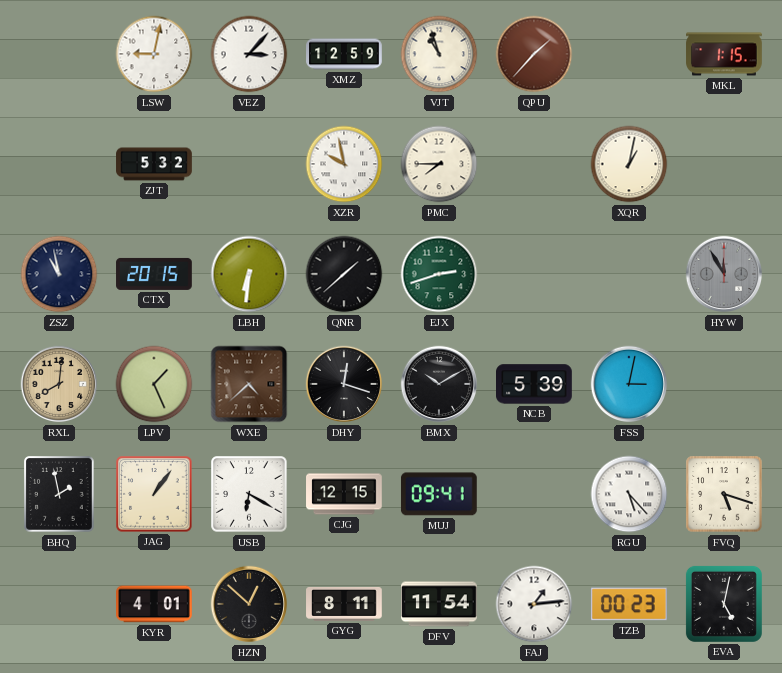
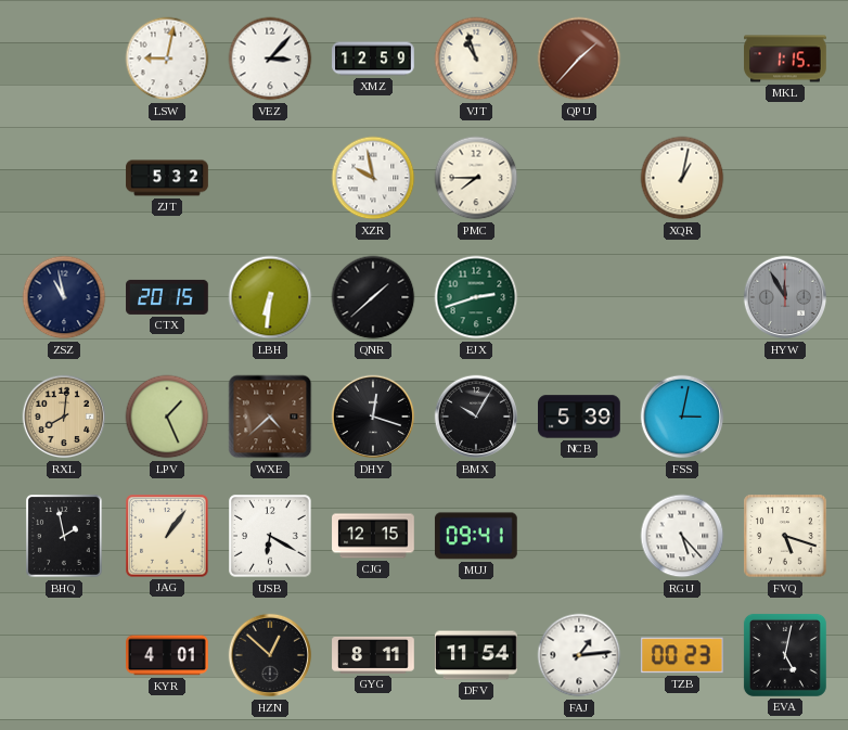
BMX: 10:10 -> 10:05 (476, 417)
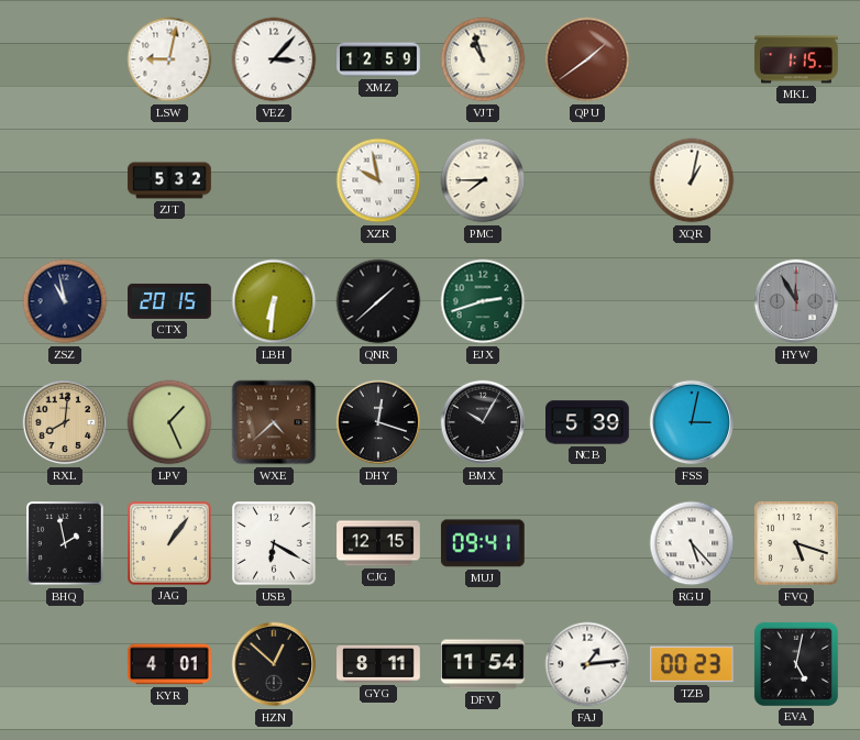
QPU: 1:37 -> 1:39 (587, 59)
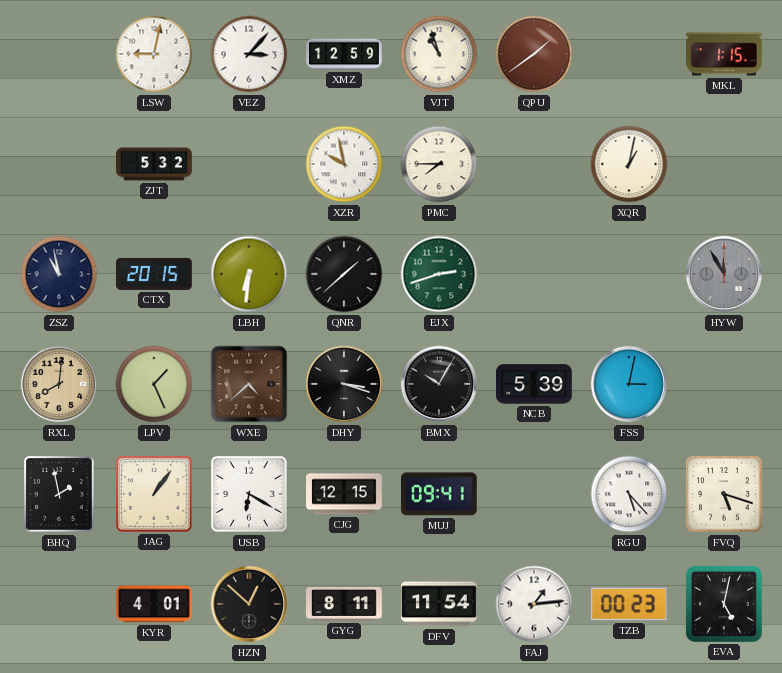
DHY: 12:18 -> 3:18 (344, 384)
